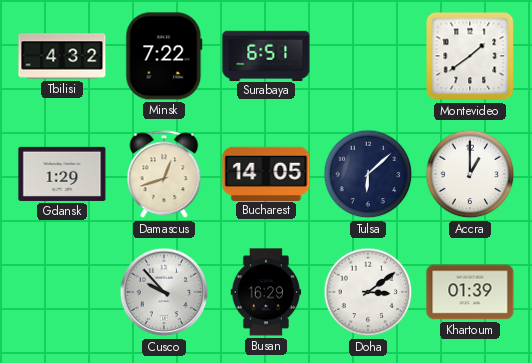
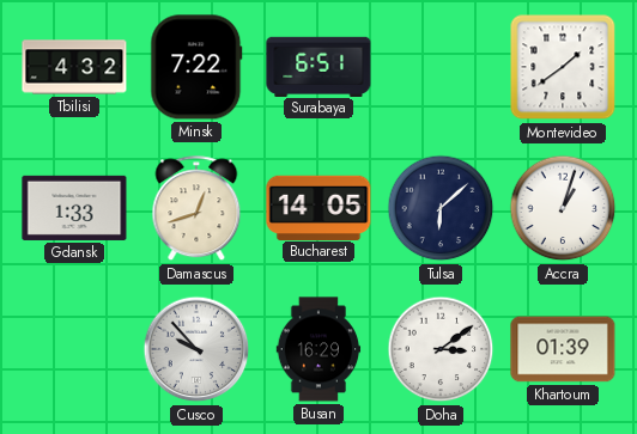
Gdansk: 1:29 -> 1:33 (74, 208)
Accra: 1:00 -> 1:03 (563, 208)
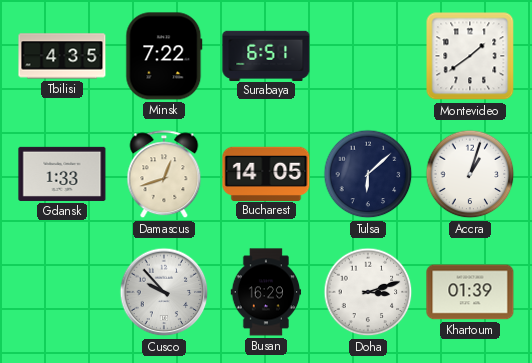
Tbilisi: 4:32 -> 4:35 (62, 56)
Doha: 3:09 -> 3:12 (368, 292)
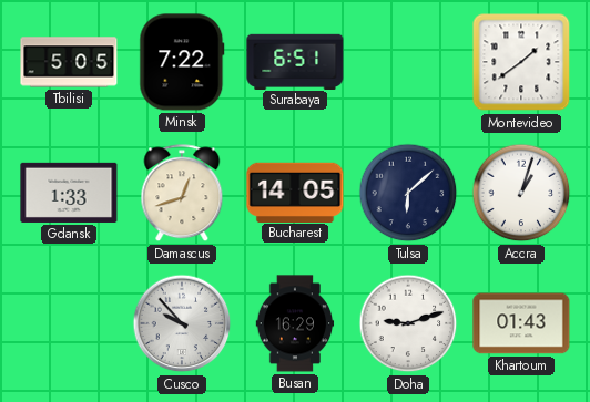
Tbilisi: 4:35 -> 5:05 (69, 62)
Doha: 3:12 -> 9:12 (408, 323)
Khartoum: 01:39 -> 01:43 (521, 323)
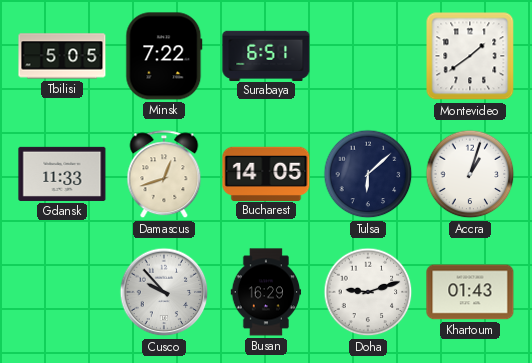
Gdansk: 1:33 -> 11:33 (62, 174)
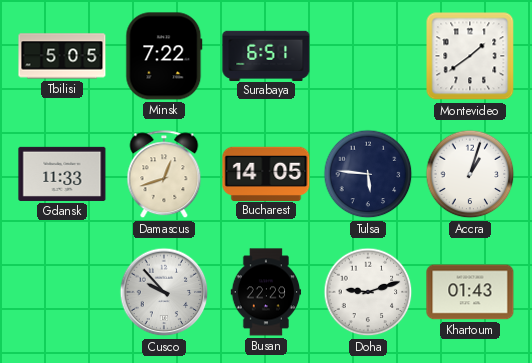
Tulsa: 6:08 -> 5:46 (368, 174)
Busan: 16:29 -> 22:29 (266, 292)
